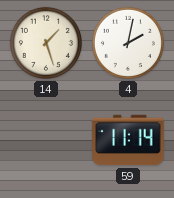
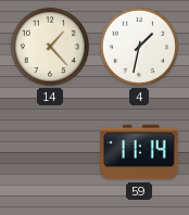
14: 1:27 -> 1:23 (50, 47)
4: 2:02 -> 1:32 (139, 47)
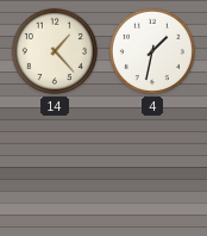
59: 11:14 -> none (139, 152)
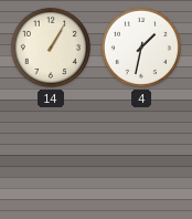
14: 1:23 -> 1:05 (51, 48)
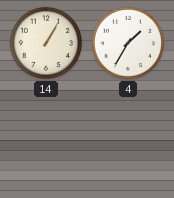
4: 1:32 -> 1:35 (128, 43)
